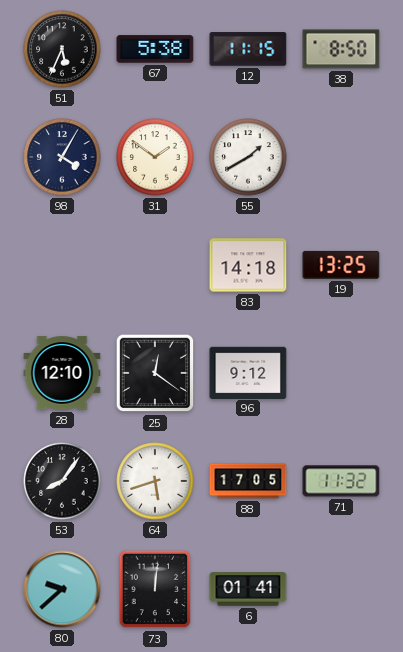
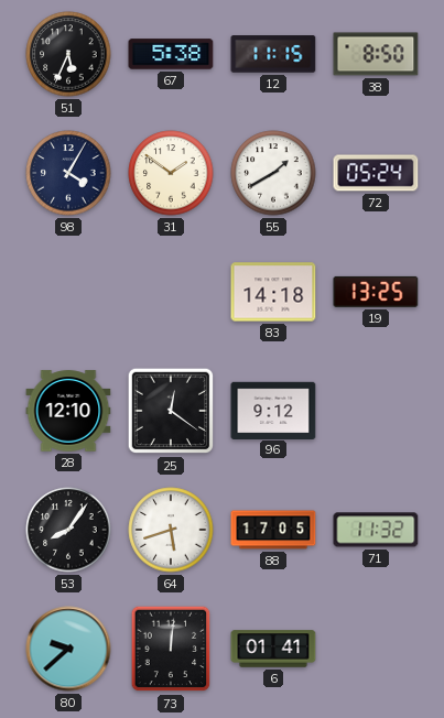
72: none -> 05:24 (376, 173)
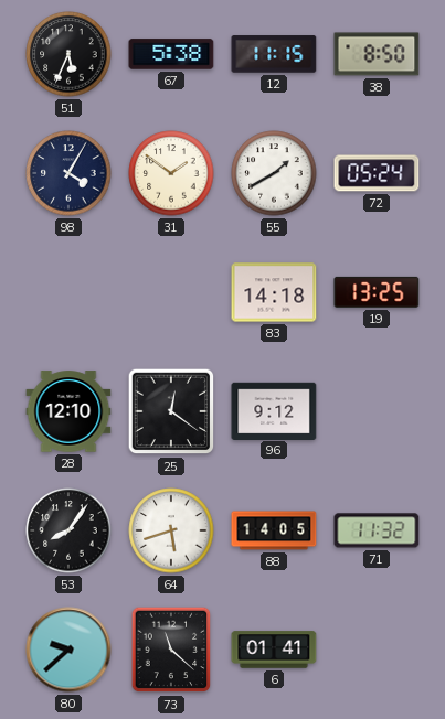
88: 17:05 -> 14:05 (274, 530)
73: 12:01 -> 11:22 (171, 650)
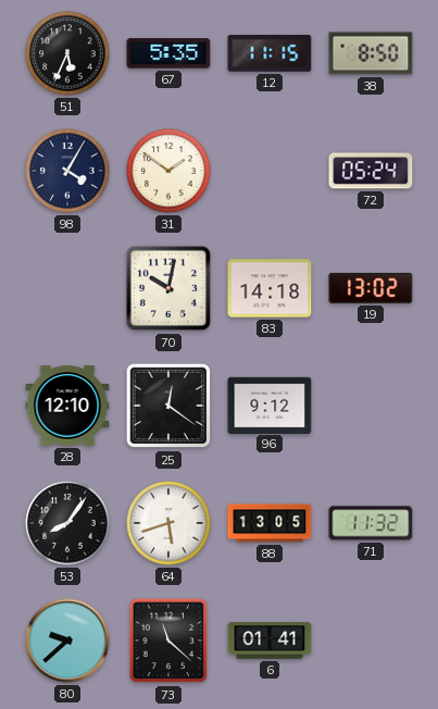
67: 5:38 -> 5:35 (168, 53)
55: 1:40 -> none (274, 173)
70: none -> 10:02 (168, 288)
19: 13:25 -> 13:02 (371, 288)
88: 14:05 -> 13:05 (270, 523)
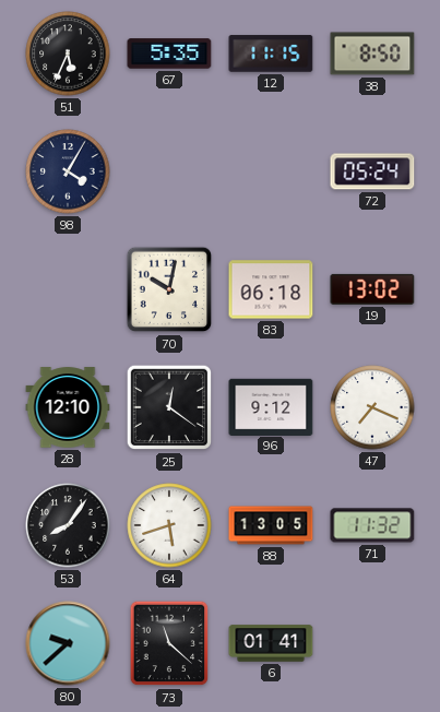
31: 1:51 -> none (168, 171)
83: 14:18 -> 06:18 (271, 289)
47: none -> 7:19 (372, 407)
